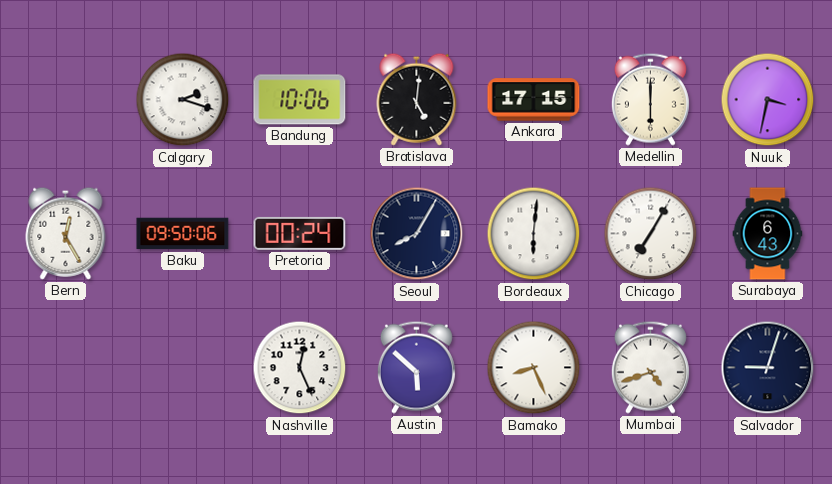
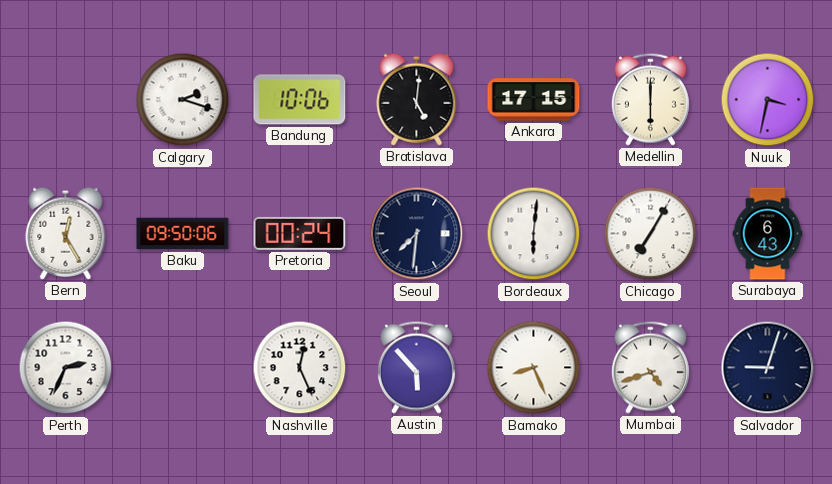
Seoul: 8:05 -> 7:31 (417, 234)
Perth: none -> 2:34 (66, 368)
Austin: 5:52 -> 5:53 (416, 367)
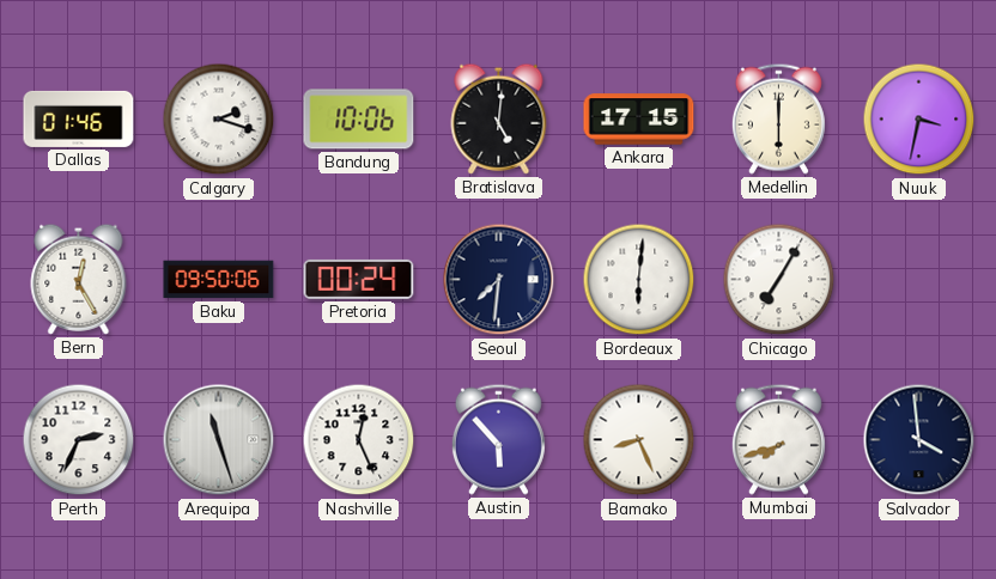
Dallas: none -> 01:46 (79, 118)
Surabaya: 6:43 -> none (768, 234)
Arequipa: none -> 11:27 (219, 440)
Mumbai: 4:42 -> 7:42 (778, 439)
Salvador: 9:03 -> 3:59 (919, 440)
